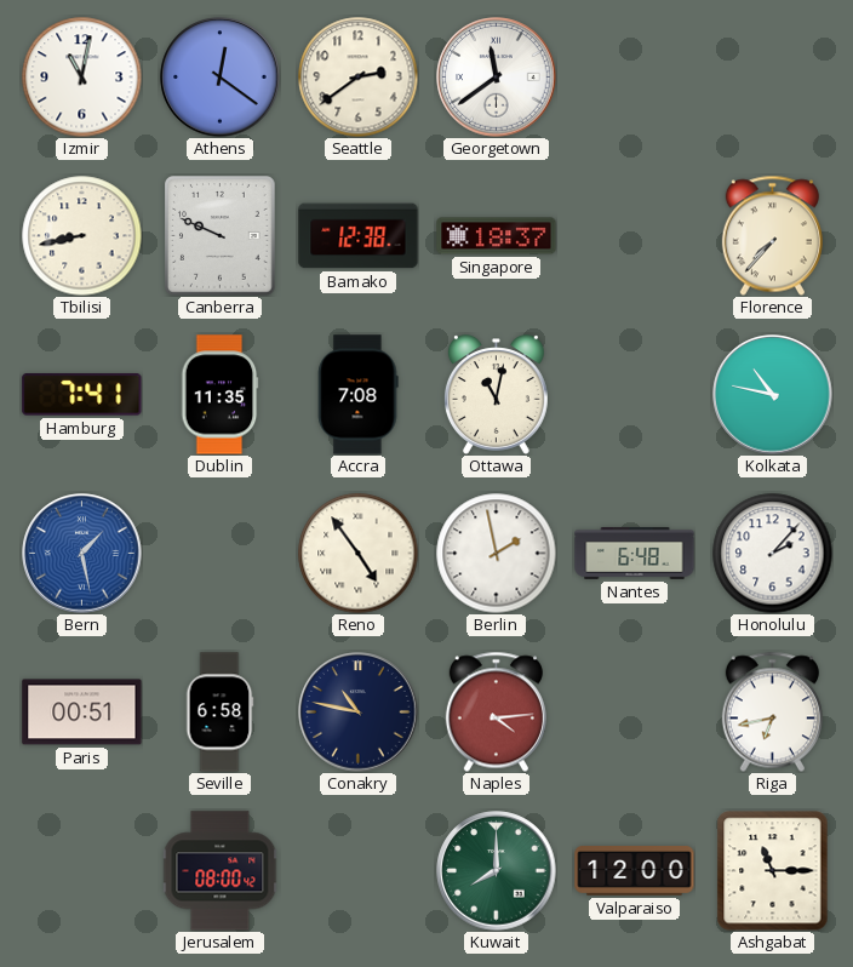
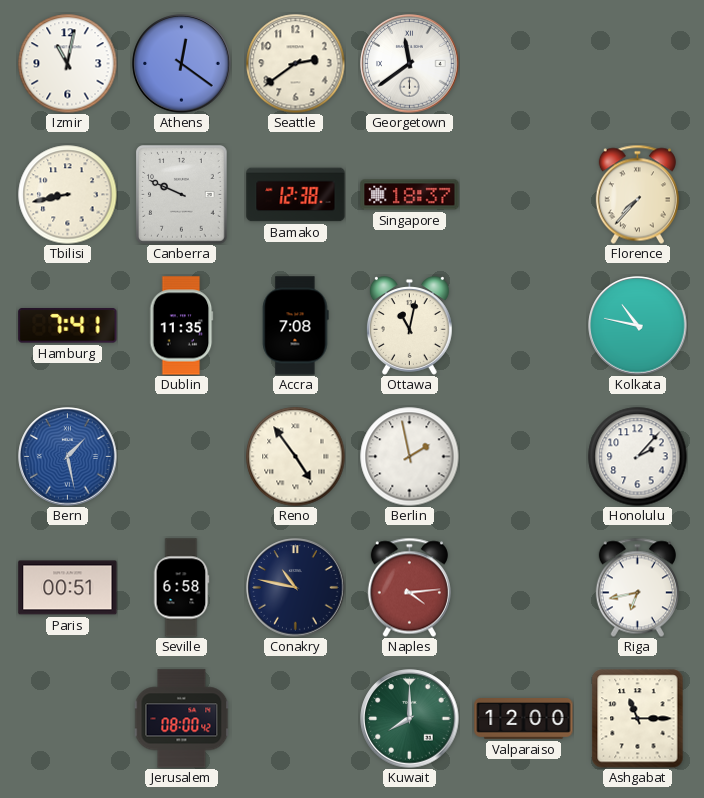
Nantes: 6:48 -> none (635, 553)
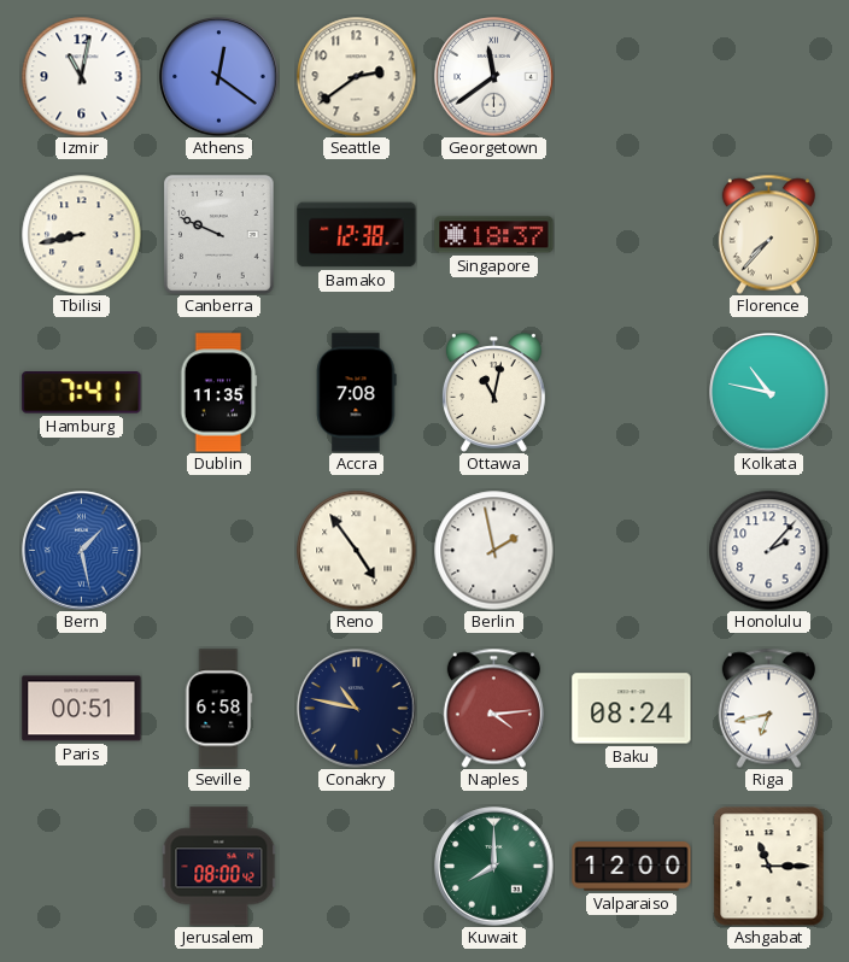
Baku: none -> 08:24 (632, 709)
